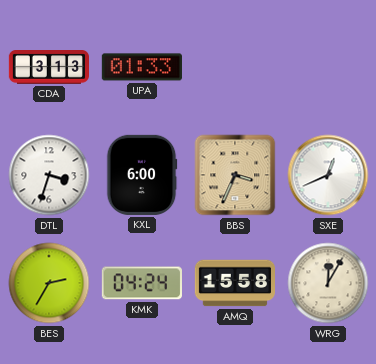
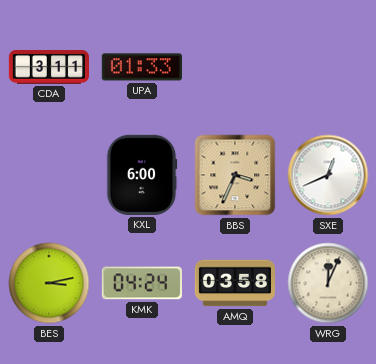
CDA: 3:13 -> 3:11 (48, 68)
DTL: 3:33 -> none (49, 175)
BES: 2:35 -> 3:13 (49, 283)
AMQ: 15:58 -> 03:58 (234, 283)
WRG: 12:05 -> 12:04 (328, 283)
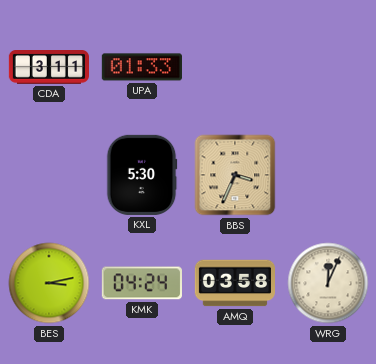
KXL: 6:00 -> 5:30 (142, 175)
SXE: 12:41 -> none (328, 175)
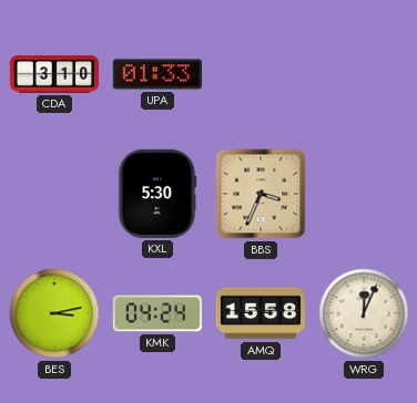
CDA: 3:11 -> 3:10 (53, 75)
AMQ: 03:58 -> 15:58 (260, 313)
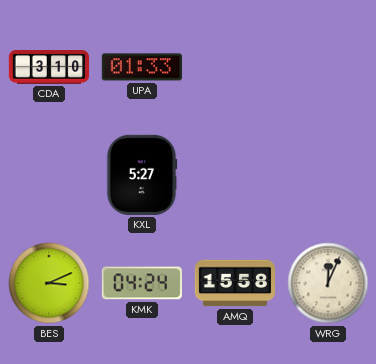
KXL: 5:30 -> 5:27 (142, 175)
BBS: 3:34 -> none (261, 194)
BES: 3:13 -> 3:11 (49, 283)
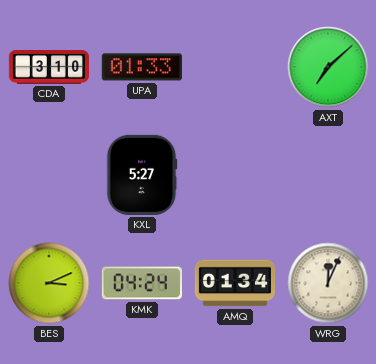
AXT: none -> 7:08 (328, 67)
AMQ: 15:58 -> 01:34 (234, 283)
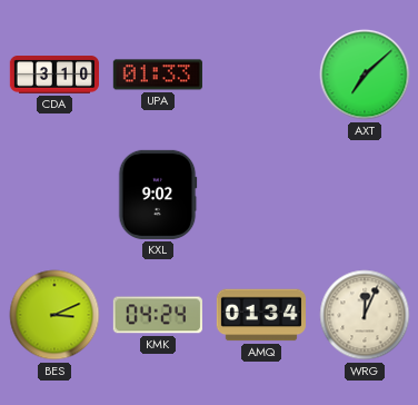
KXL: 5:27 -> 9:02 (158, 195)
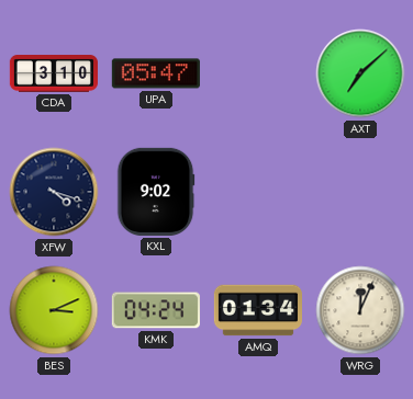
UPA: 01:33 -> 05:47 (156, 73)
XFW: none -> 4:18 (54, 192)
